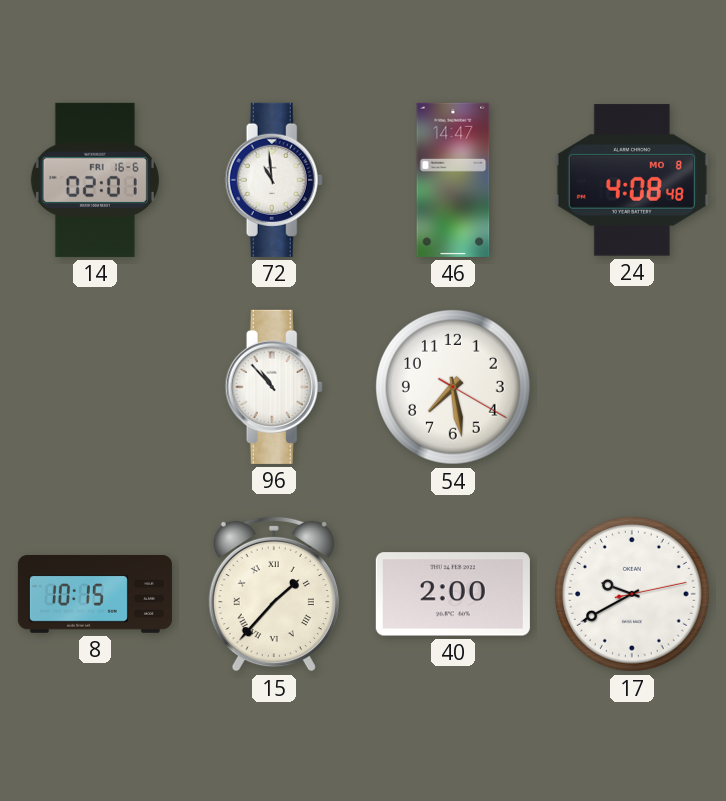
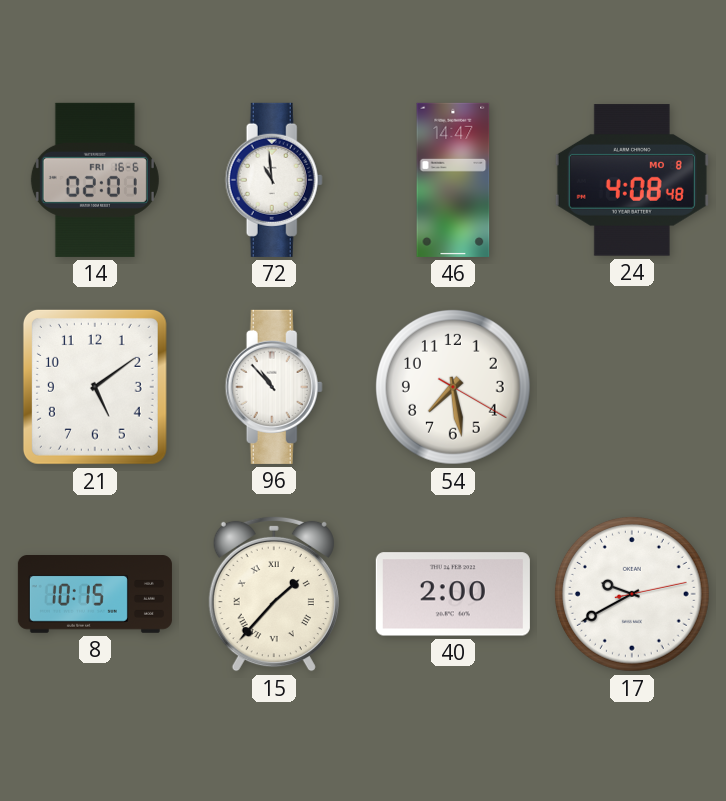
21: none -> 5:09 (95, 387)
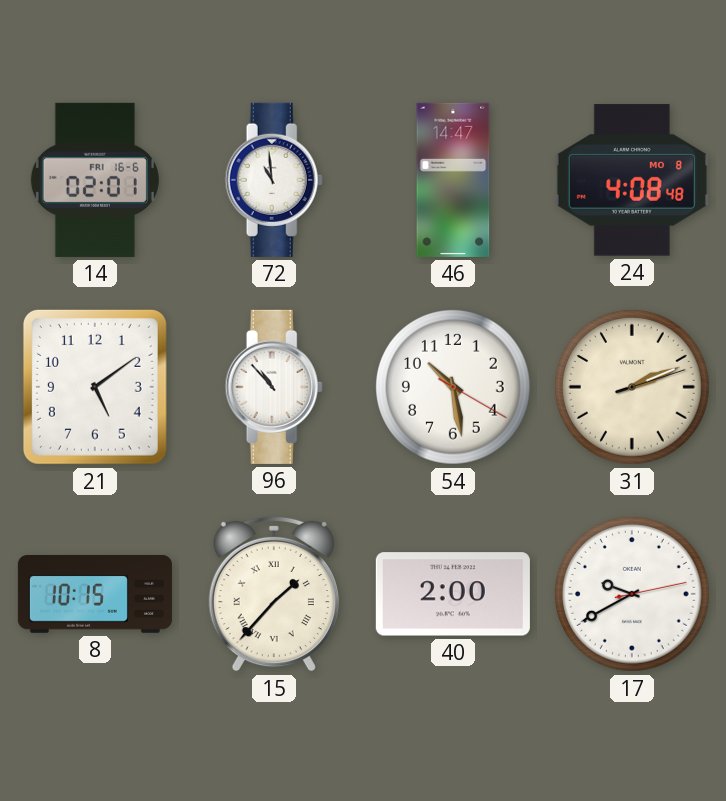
54: 7:28 -> 10:28 (453, 387)
31: none -> 2:11 (632, 387)
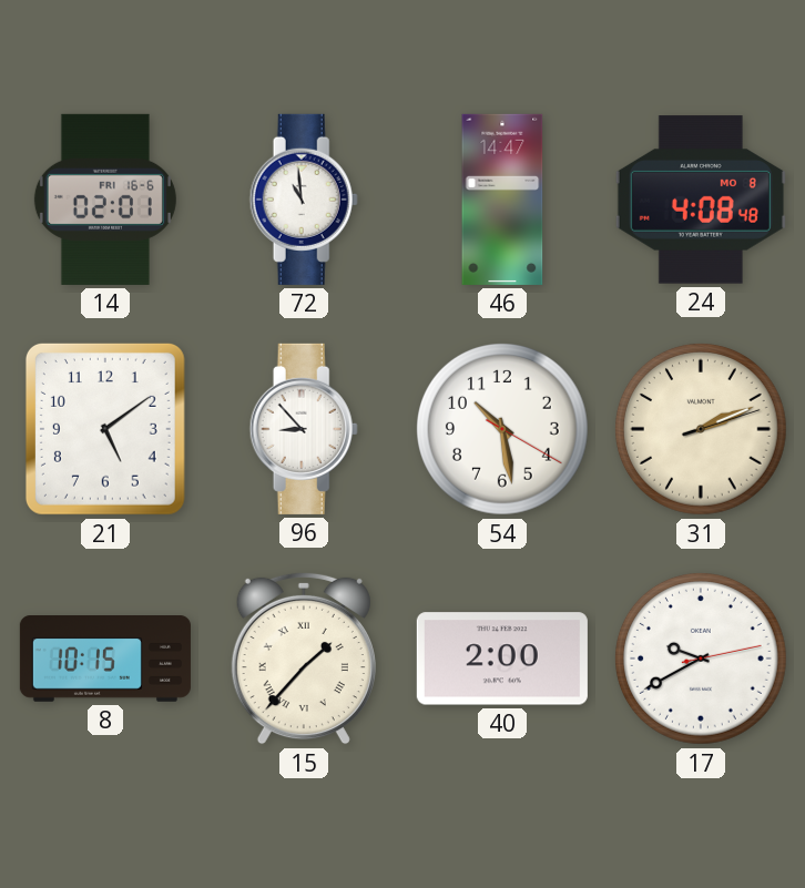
96: 10:53 -> 8:53 (304, 429)
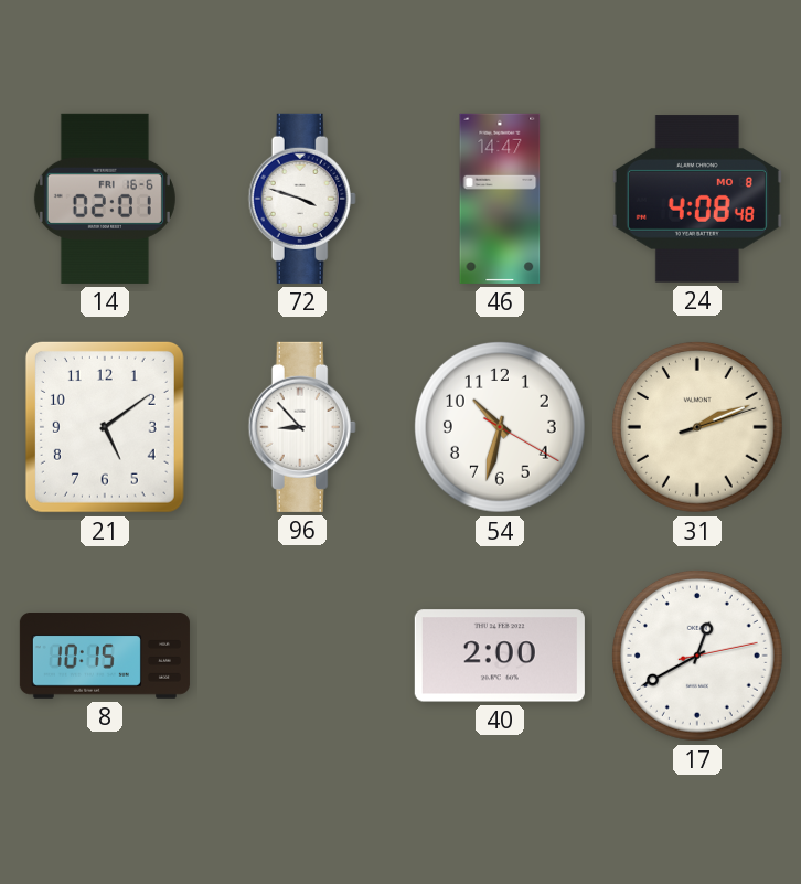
72: 10:59 -> 3:48 (302, 199)
54: 10:28 -> 10:32 (500, 427)
15: 1:37 -> none (304, 659)
17: 9:40 -> 12:40 (697, 656)
